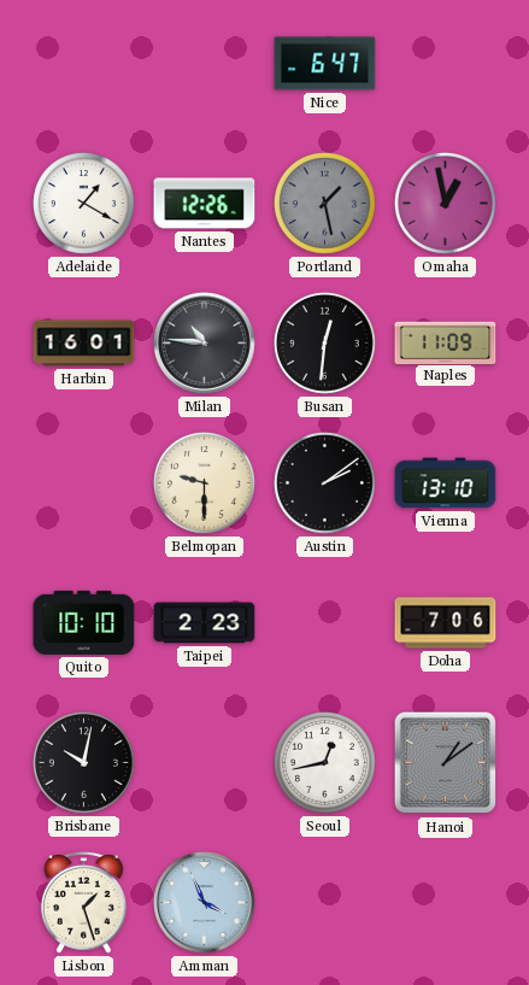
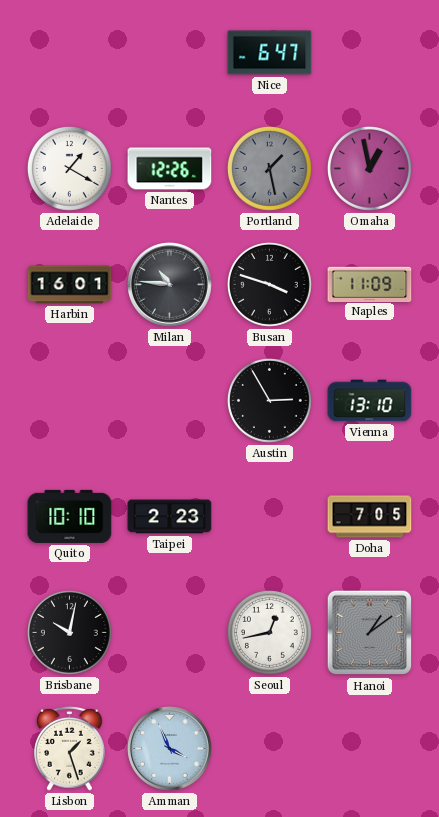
Busan: 12:31 -> 3:48 (269, 284)
Belmopan: 9:30 -> none (204, 482)
Austin: 2:09 -> 2:55 (269, 400)
Doha: 7:06 -> 7:05 (370, 517)
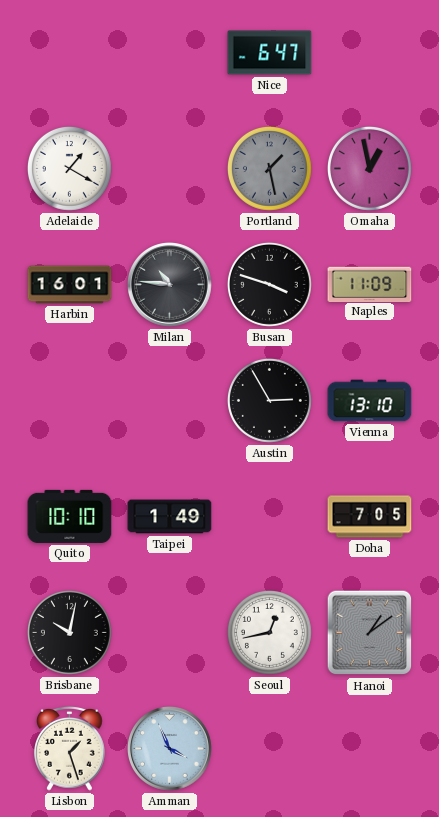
Nantes: 12:26 -> none (170, 169)
Taipei: 2:23 -> 1:49 (170, 517)
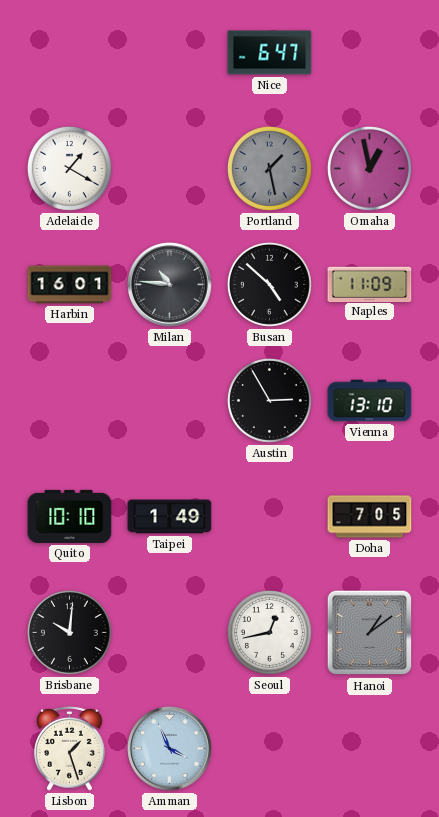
Busan: 3:48 -> 4:52 (269, 284)
Brisbane: 10:02 -> 10:01 (69, 632)
